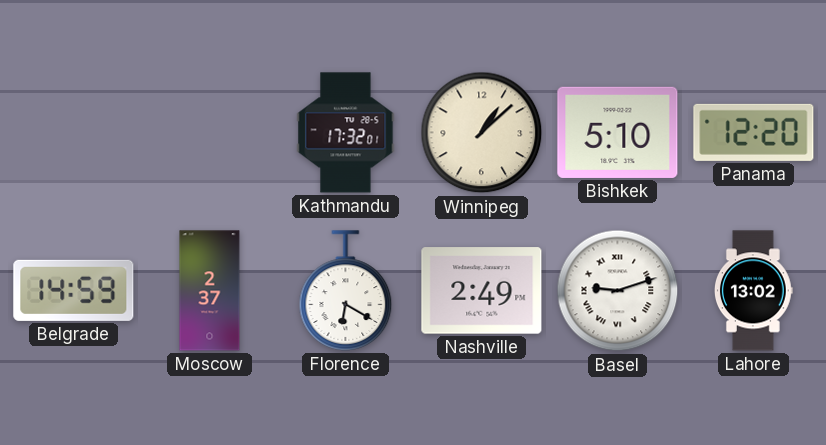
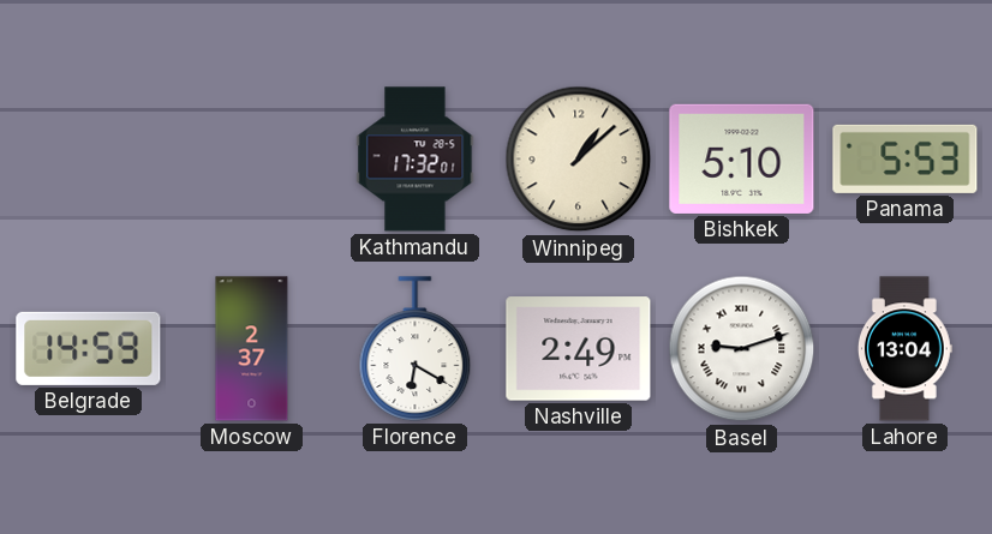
Panama: 12:20 -> 5:53 (906, 158)
Lahore: 13:02 -> 13:04 (904, 349)
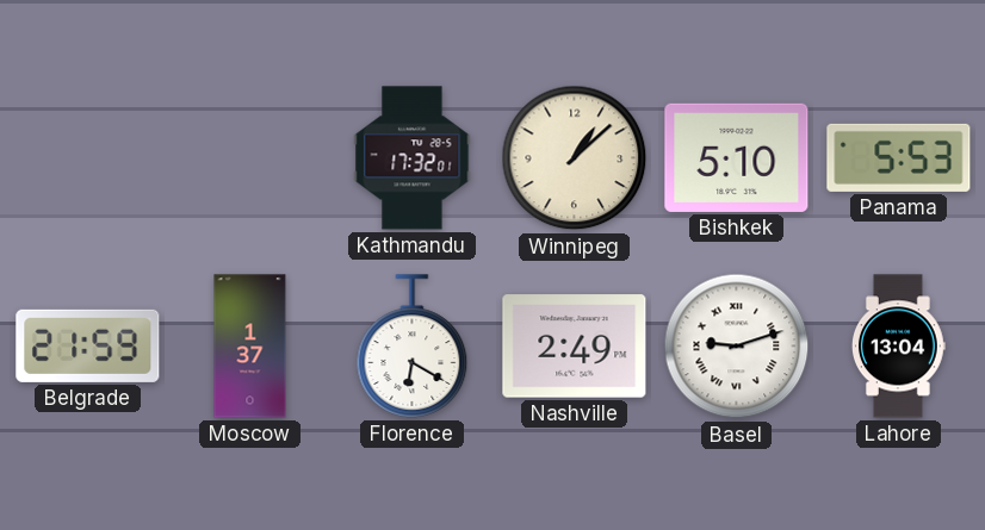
Belgrade: 14:59 -> 21:59 (88, 345)
Moscow: 2:37 -> 1:37 (250, 347)
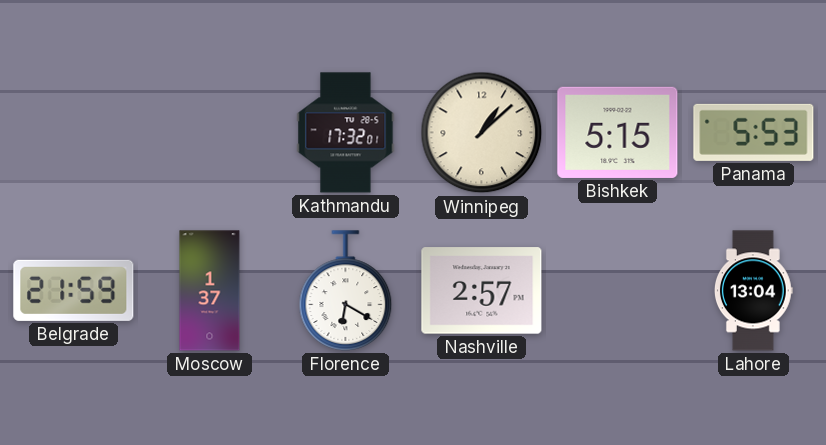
Bishkek: 5:10 -> 5:15 (618, 132)
Nashville: 2:49 -> 2:57 (482, 291)
Basel: 9:12 -> none (737, 347)
